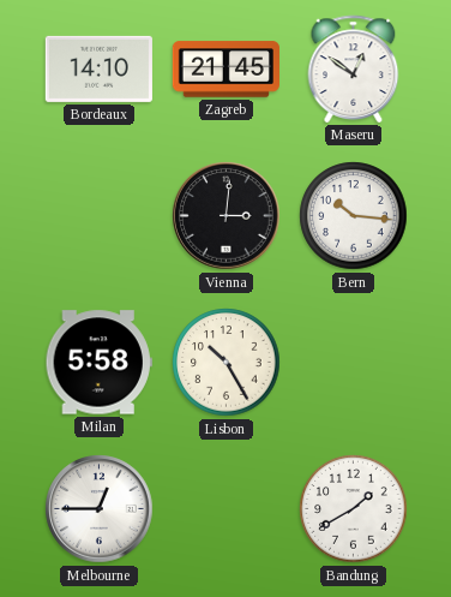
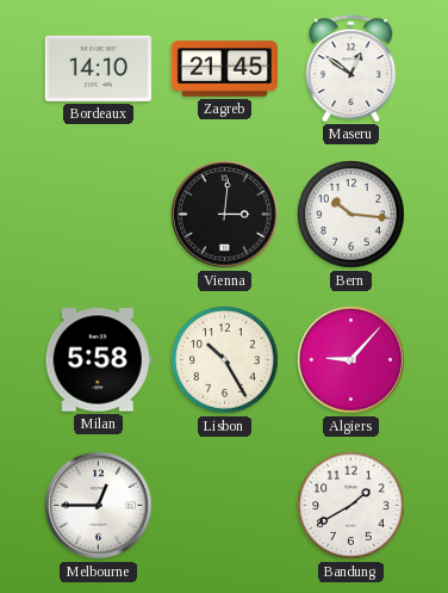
Algiers: none -> 9:07 (351, 360)
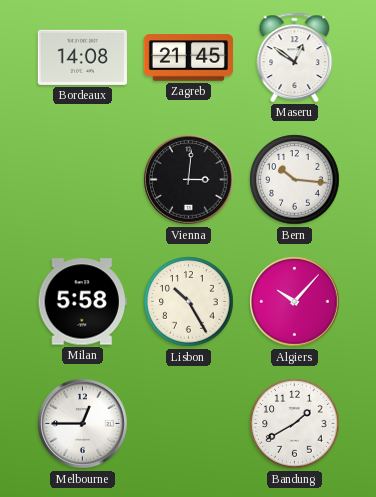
Bordeaux: 14:10 -> 14:08 (82, 57)
Algiers: 9:07 -> 10:07 (295, 302)
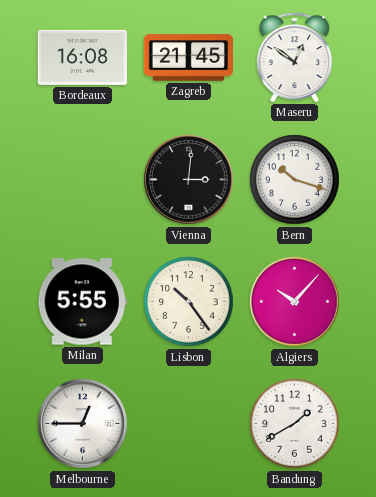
Bordeaux: 14:08 -> 16:08 (82, 57)
Bern: 10:16 -> 10:18 (295, 180)
Milan: 5:58 -> 5:55 (82, 302)
Lisbon: 10:25 -> 10:24 (189, 302)
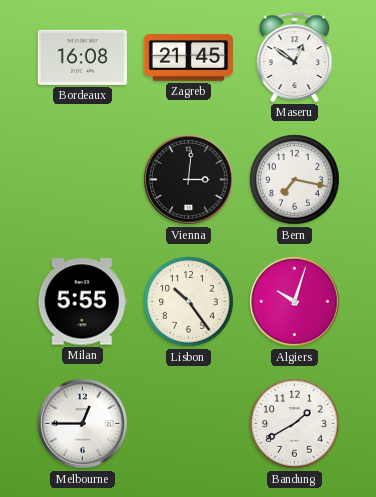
Bern: 10:18 -> 7:17 (295, 180)
Algiers: 10:07 -> 10:03 (295, 302)
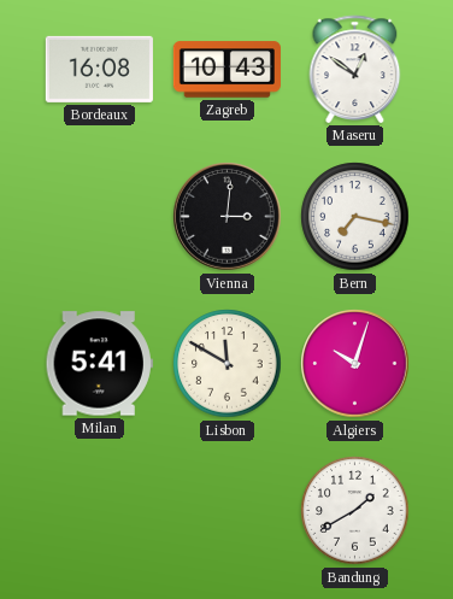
Zagreb: 21:45 -> 10:43 (226, 70)
Milan: 5:55 -> 5:41 (99, 364)
Lisbon: 10:24 -> 11:50 (228, 364)
Melbourne: 12:45 -> none (83, 424)
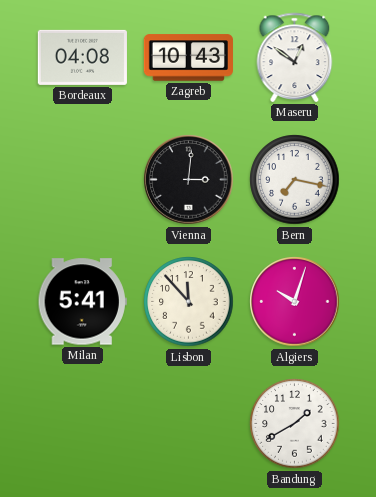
Bordeaux: 16:08 -> 04:08 (82, 57)
Lisbon: 11:50 -> 11:53 (189, 302)
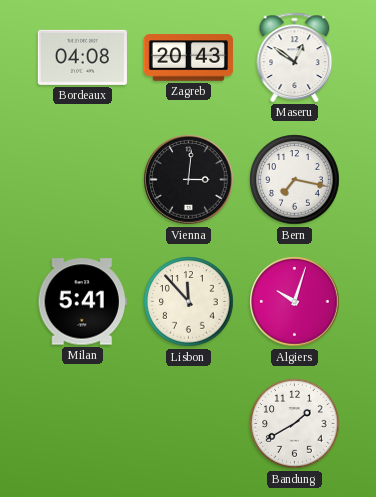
Zagreb: 10:43 -> 20:43 (188, 58)
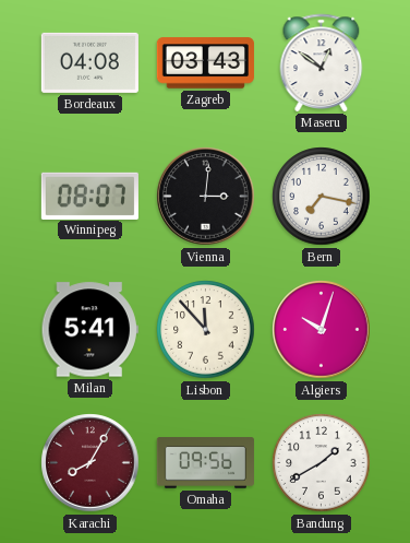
Zagreb: 20:43 -> 03:43 (205, 63)
Winnipeg: none -> 08:07 (89, 196)
Karachi: none -> 8:05 (91, 463)
Omaha: none -> 09:56 (205, 463)
